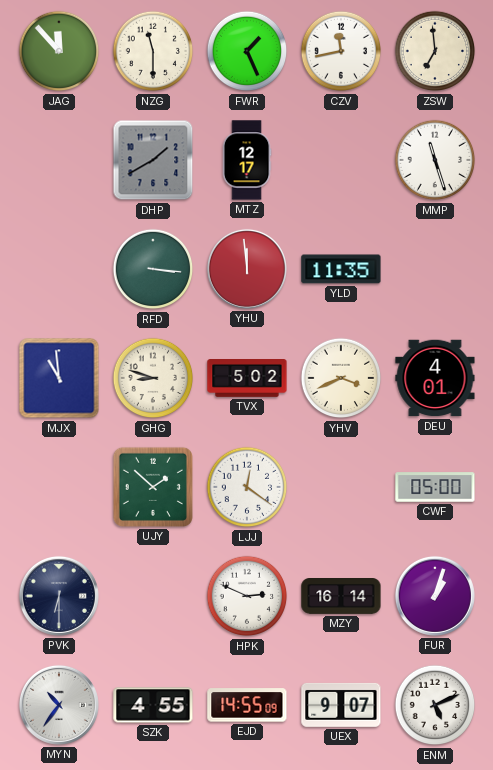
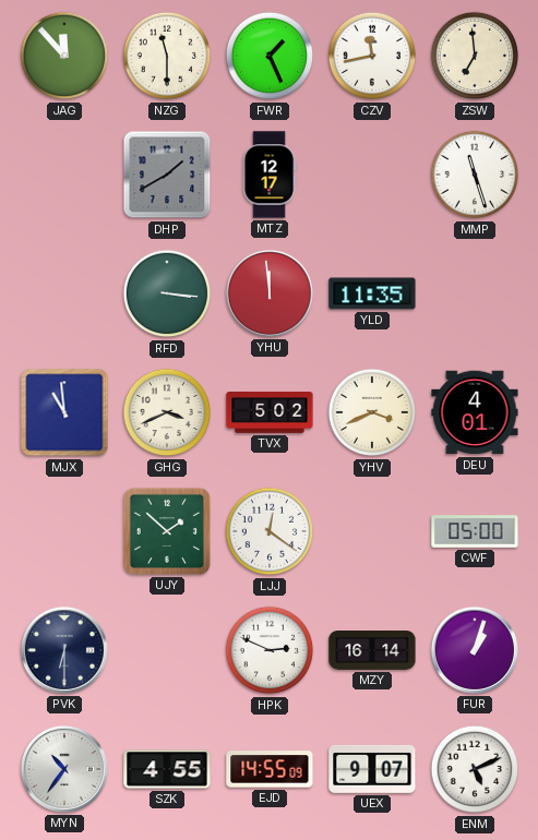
GHG: 8:48 -> 3:41 (167, 412)
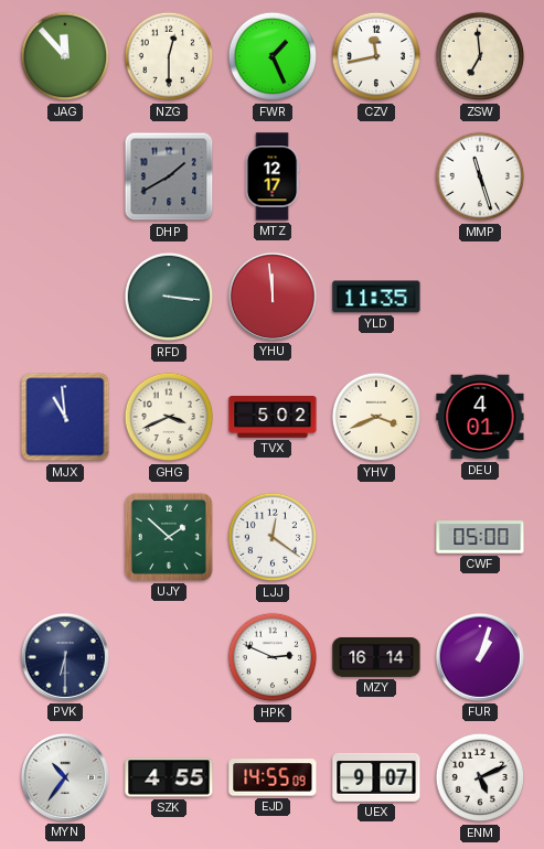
NZG: 11:30 -> 12:30 (169, 56)
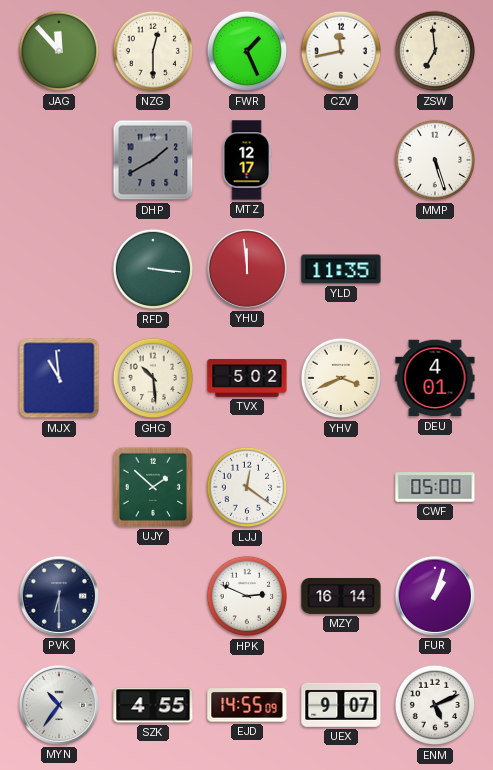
MMP: 11:27 -> 5:27 (435, 160)
GHG: 3:41 -> 10:29 (153, 378)
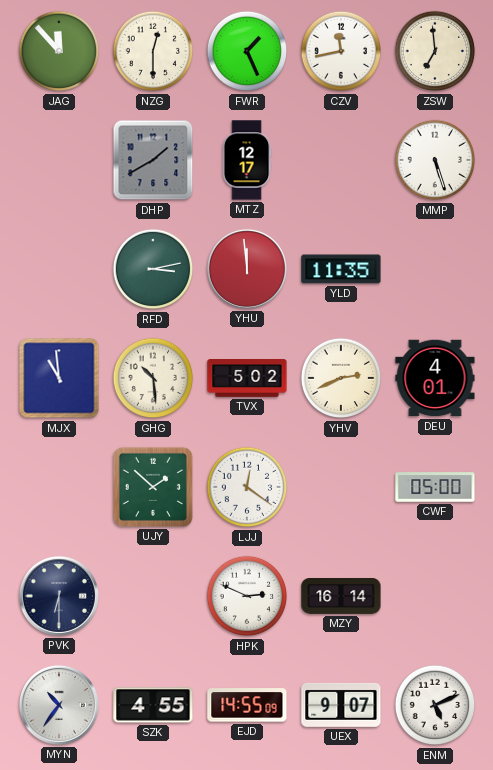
RFD: 3:16 -> 3:13 (153, 269)
YHV: 3:41 -> 2:41 (341, 378)
FUR: 1:03 -> none (435, 596)
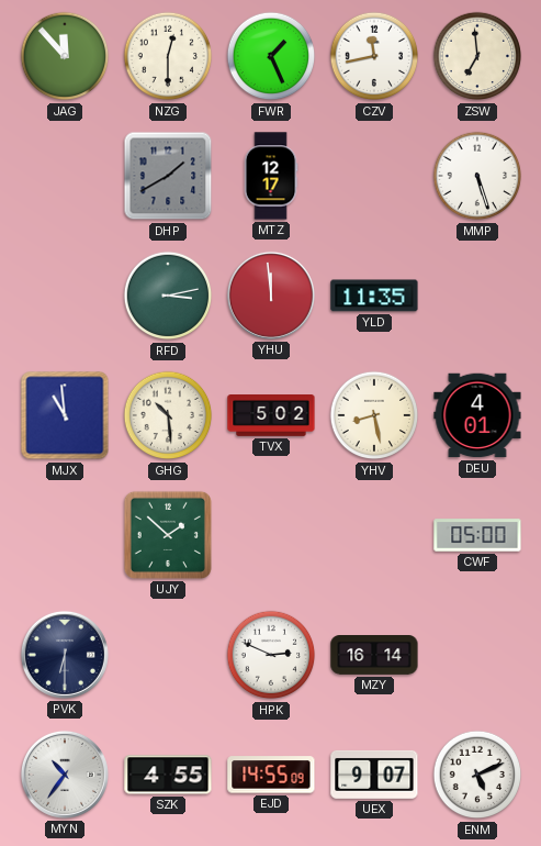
YHV: 2:41 -> 8:28 (374, 415)
LJJ: 12:21 -> none (247, 487)
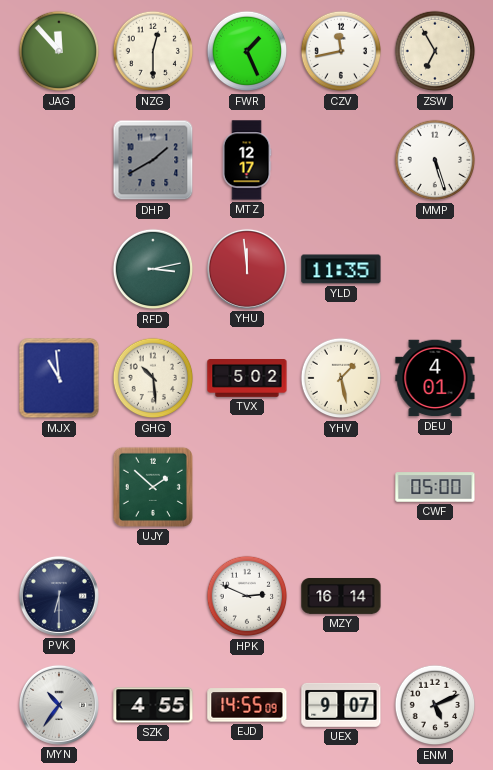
ZSW: 6:59 -> 6:55 (435, 51)
YHV: 8:28 -> 1:28 (341, 378)
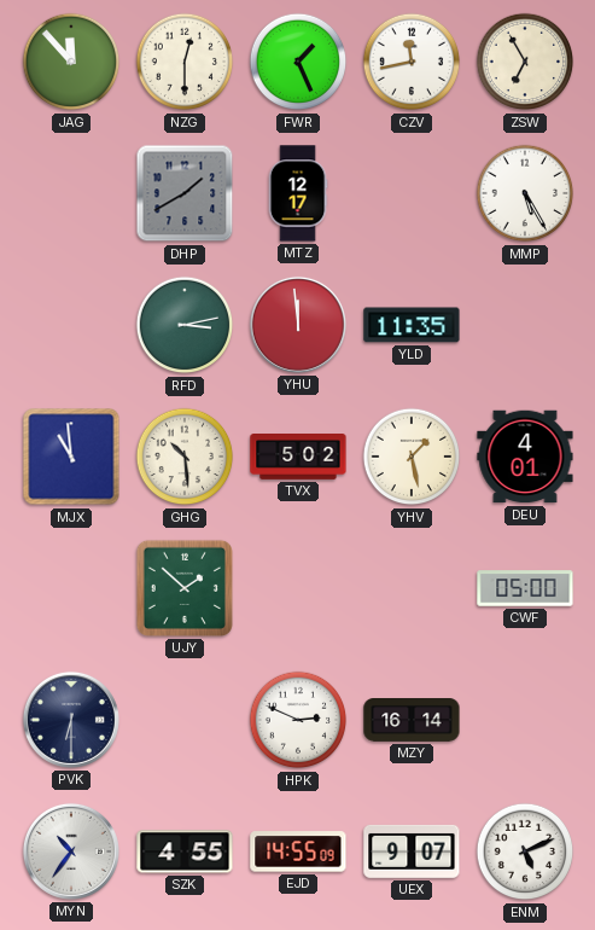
MMP: 5:27 -> 5:25 (525, 193)
